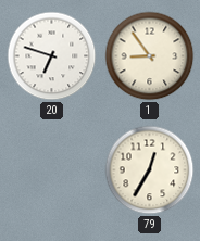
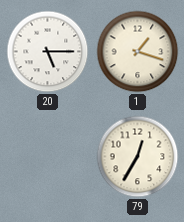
20: 6:48 -> 5:15 (48, 52)
1: 8:54 -> 1:18 (138, 52)
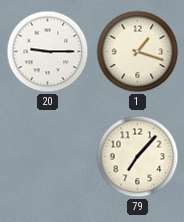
20: 5:15 -> 9:15 (48, 52)
79: 12:35 -> 7:07 (138, 157)
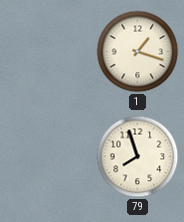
20: 9:15 -> none (48, 52)
79: 7:07 -> 7:57 (138, 157)
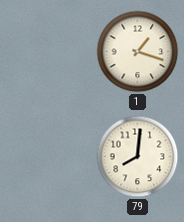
79: 7:57 -> 8:01 (138, 157)
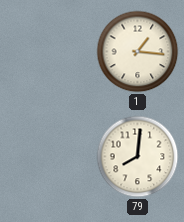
1: 1:18 -> 1:16 (138, 52)
